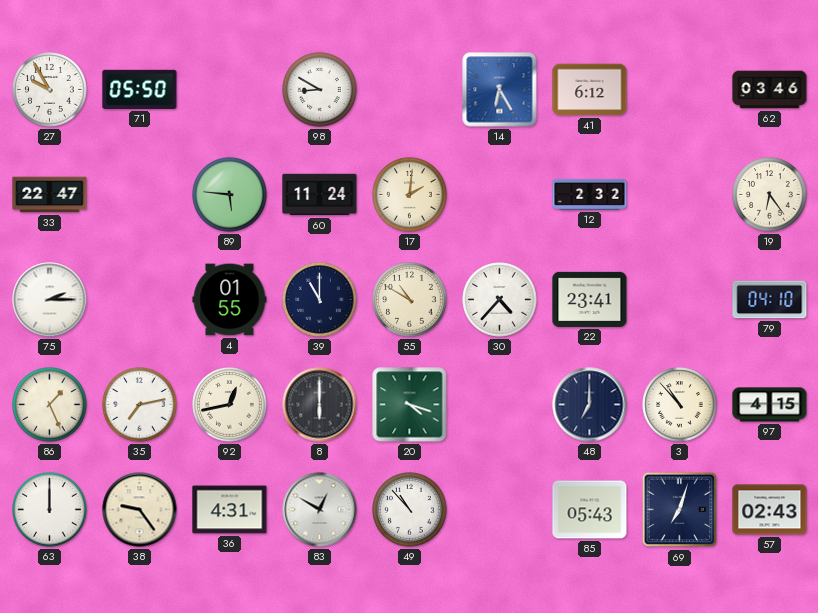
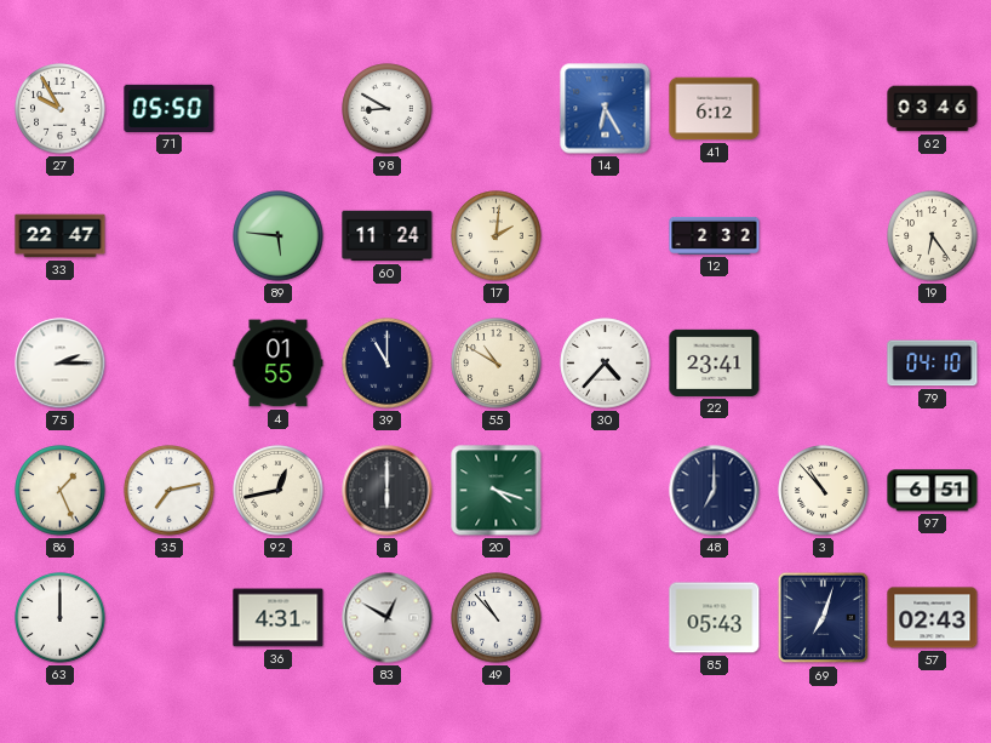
97: 4:15 -> 6:51 (933, 491)
38: 9:24 -> none (140, 510)
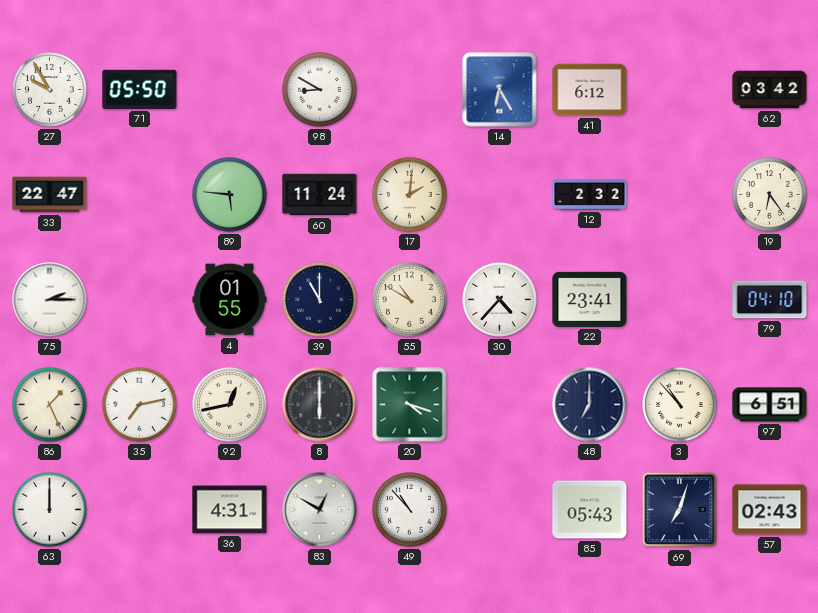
62: 03:46 -> 03:42 (770, 90)
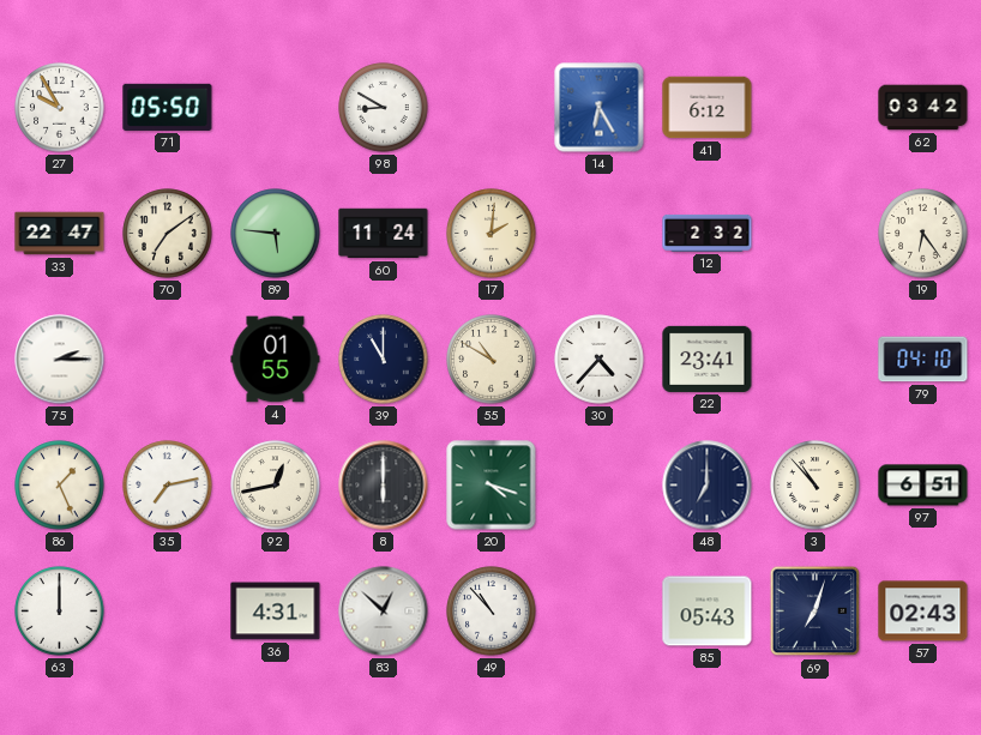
70: none -> 7:09 (168, 234)
83: 12:50 -> 12:52 (384, 612)
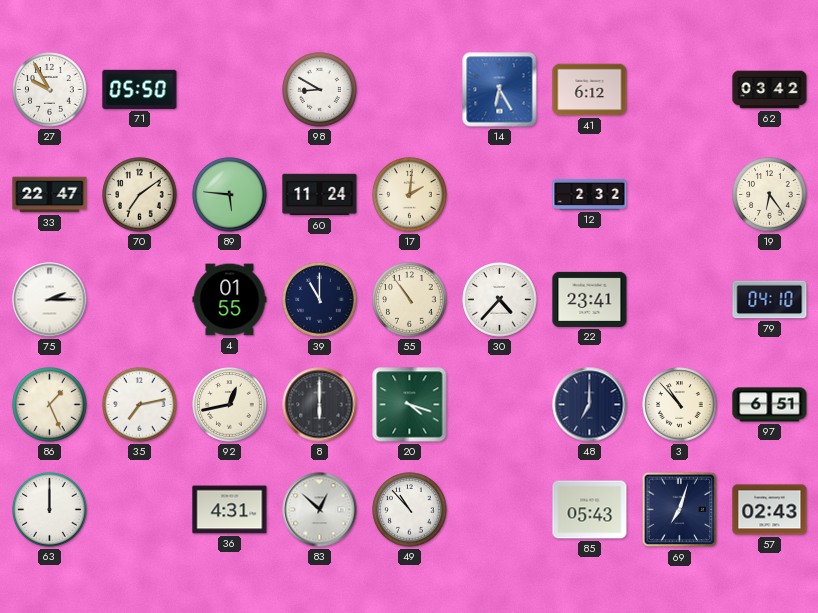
55: 10:50 -> 10:54 (410, 300)
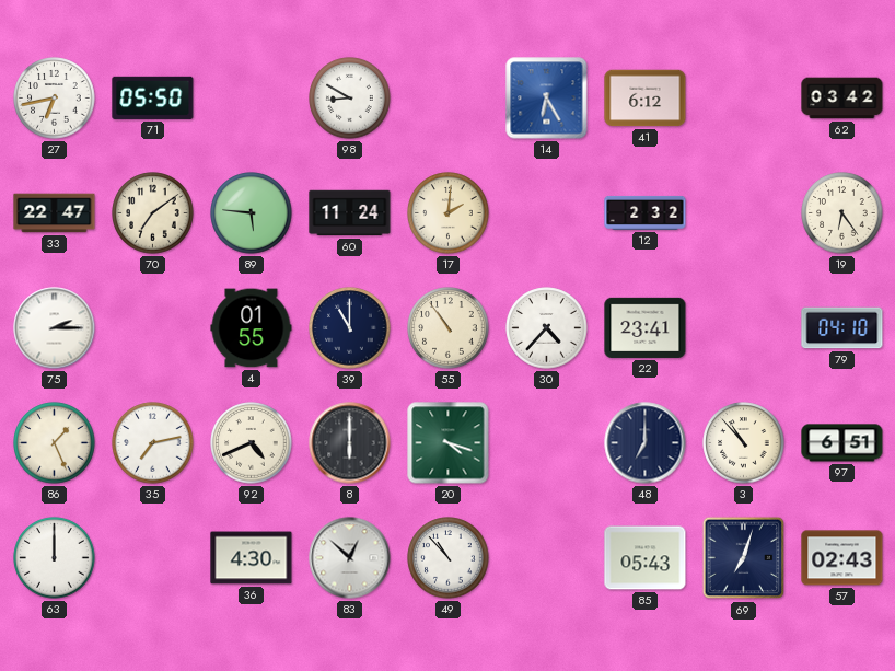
27: 9:55 -> 6:43 (55, 99)
92: 12:43 -> 4:41 (252, 443)
36: 4:31 -> 4:30 (252, 558)
